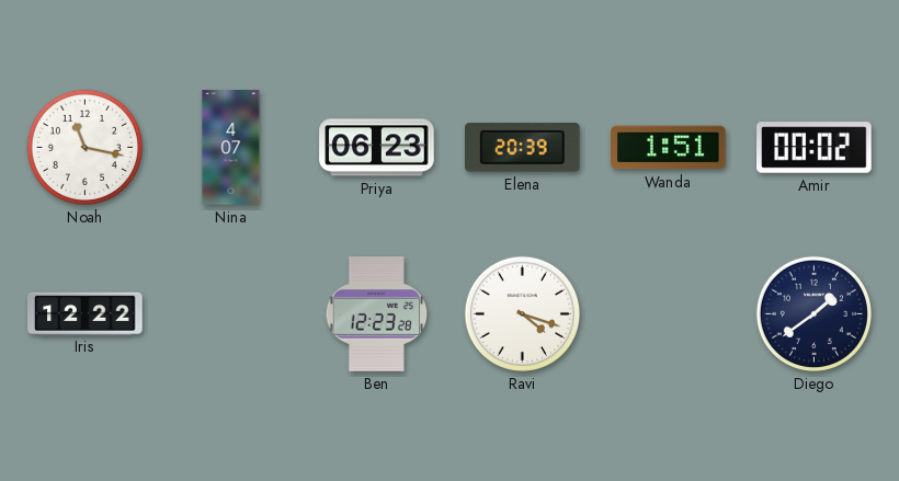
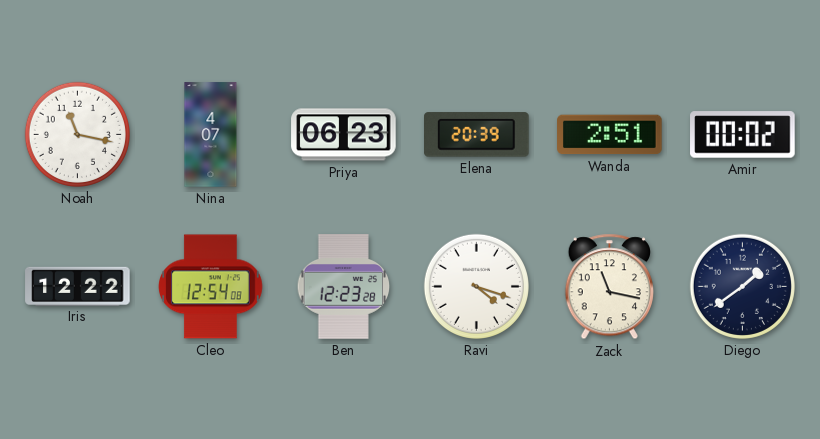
Wanda: 1:51 -> 2:51 (610, 135)
Cleo: none -> 12:54 (211, 287)
Zack: none -> 11:17 (609, 287)
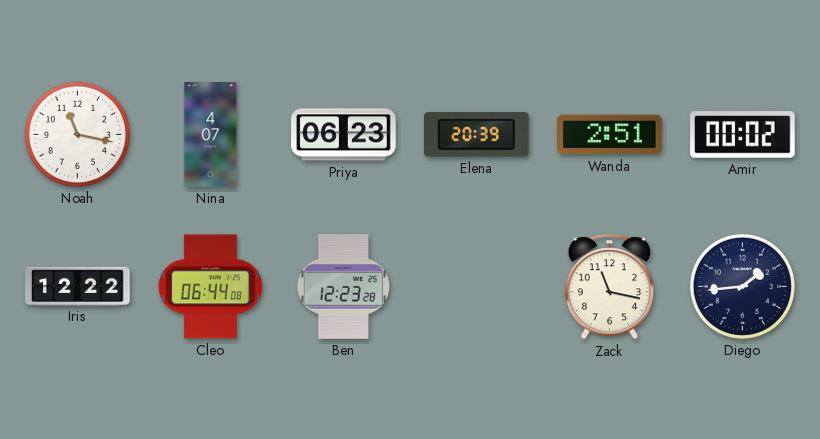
Cleo: 12:54 -> 06:44 (211, 287)
Ravi: 4:18 -> none (476, 286)
Diego: 1:39 -> 1:44 (742, 286)
